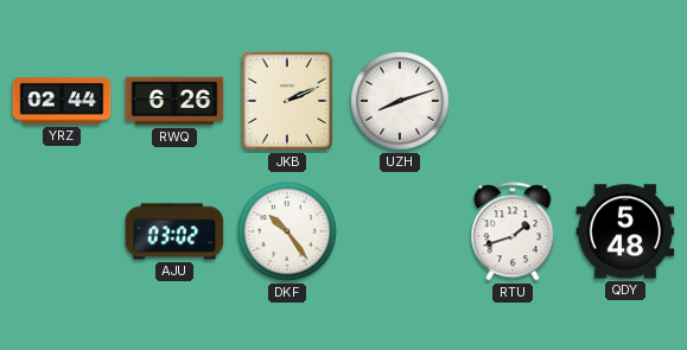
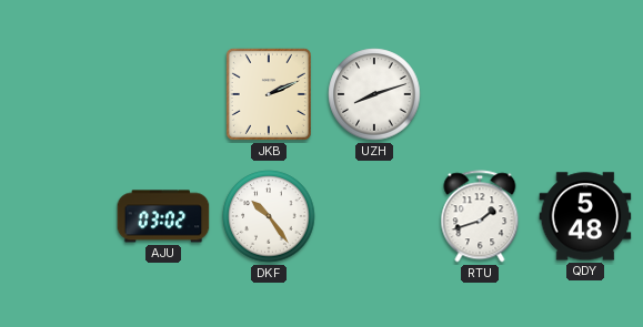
YRZ: 02:44 -> none (62, 101)
RWQ: 6:26 -> none (174, 101)
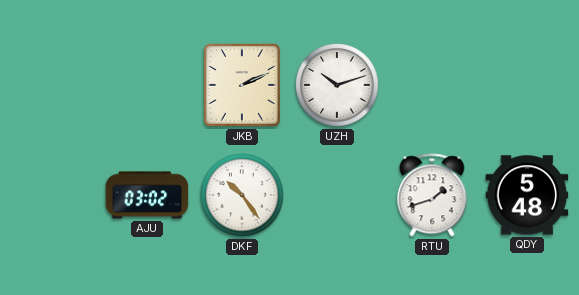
UZH: 8:12 -> 10:12 (337, 85)
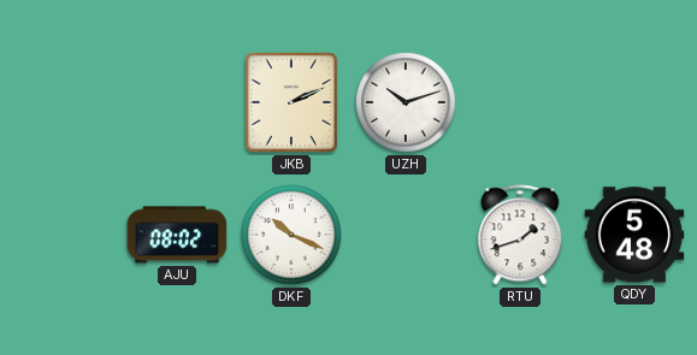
AJU: 03:02 -> 08:02 (177, 235)
DKF: 10:24 -> 10:19 (291, 235)
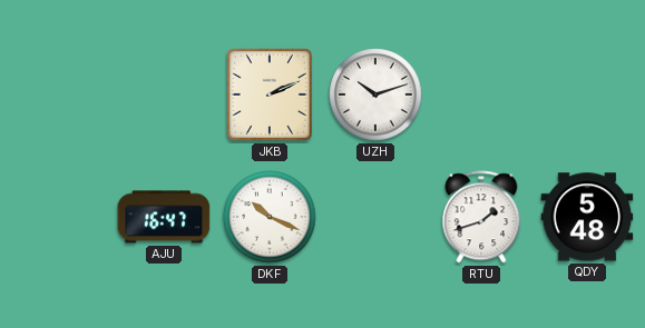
AJU: 08:02 -> 16:47 (164, 217)
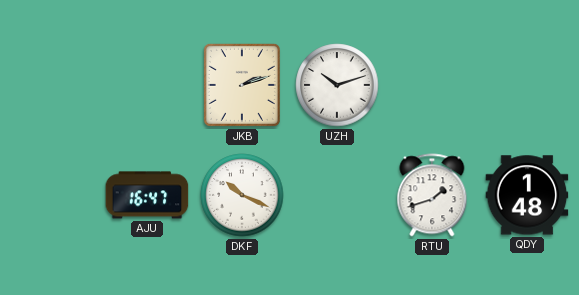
JKB: 2:11 -> 2:12 (242, 85)
QDY: 5:48 -> 1:48 (527, 195)
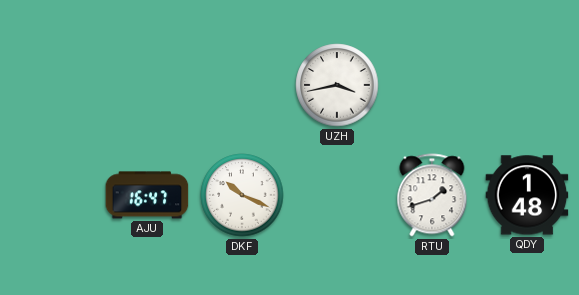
JKB: 2:12 -> none (242, 85)
UZH: 10:12 -> 3:43 (337, 85)
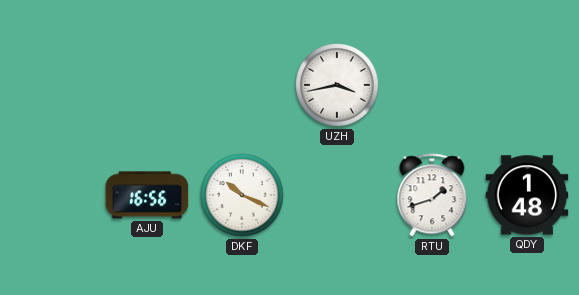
AJU: 16:47 -> 16:56 (147, 195)
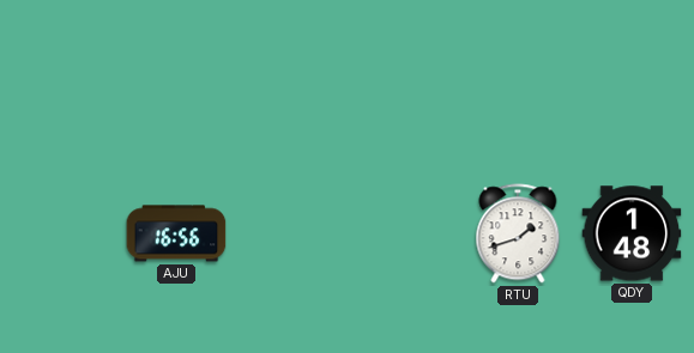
UZH: 3:43 -> none (337, 85)
DKF: 10:19 -> none (242, 195)
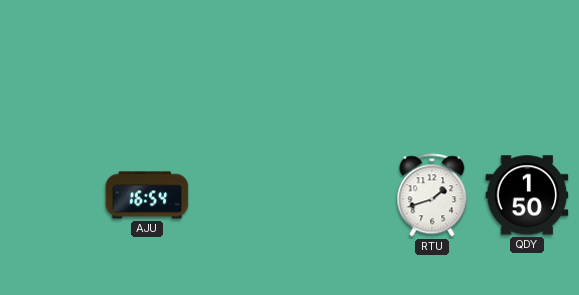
AJU: 16:56 -> 16:54 (147, 195)
QDY: 1:48 -> 1:50 (527, 195)
